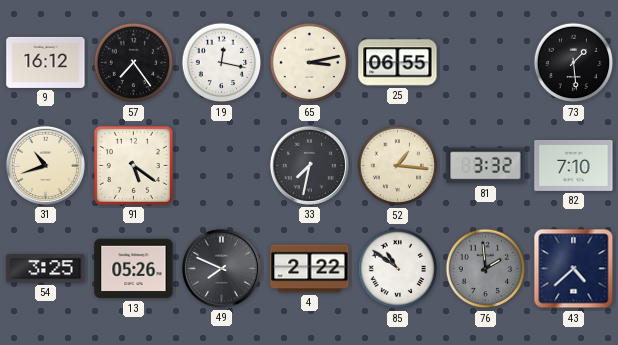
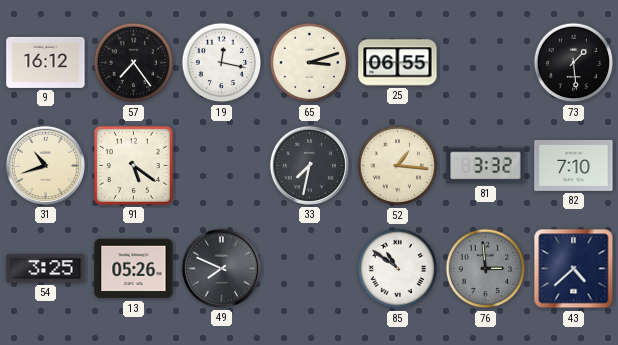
65: 3:13 -> 3:12 (310, 63)
4: 2:22 -> none (310, 269)
76: 1:59 -> 2:59 (486, 269)
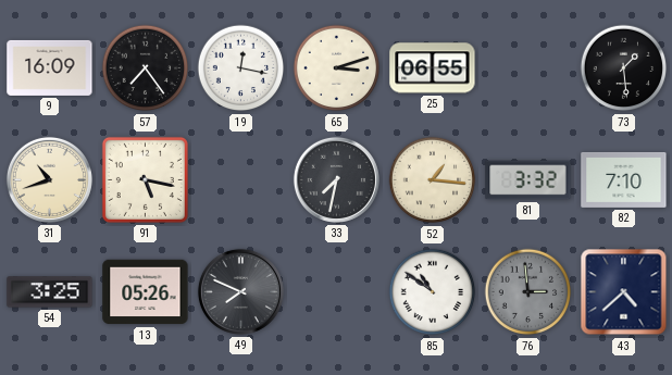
9: 16:12 -> 16:09 (50, 67)
91: 5:21 -> 5:17 (145, 179)
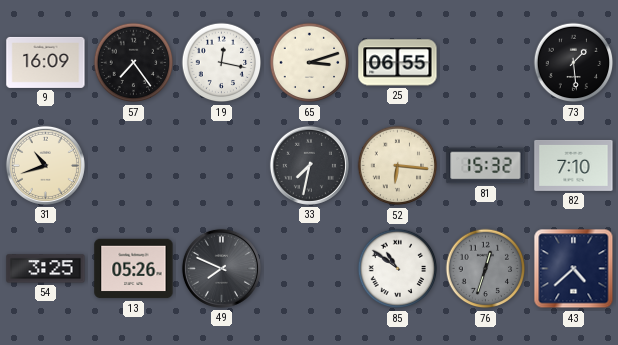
91: 5:17 -> none (145, 179)
52: 1:16 -> 6:16 (398, 166)
81: 3:32 -> 15:32 (486, 166)
76: 2:59 -> 12:33 (486, 269)
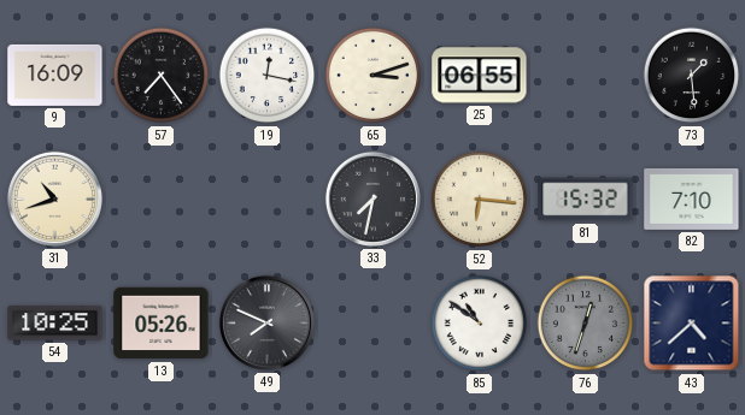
54: 3:25 -> 10:25 (55, 324)
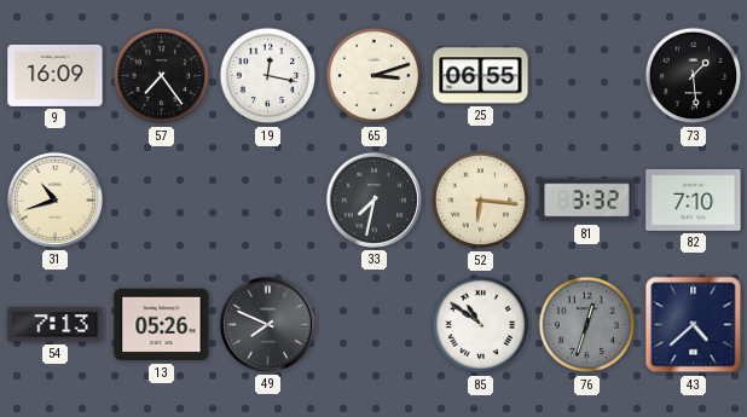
81: 15:32 -> 3:32 (587, 201)
54: 10:25 -> 7:13 (56, 325)
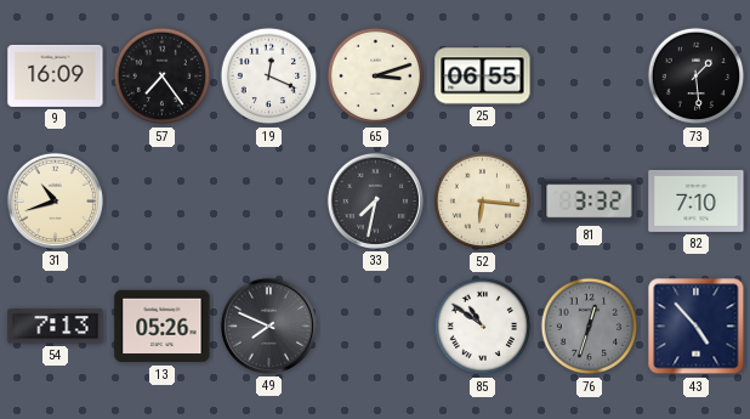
19: 12:17 -> 12:19 (269, 77)
43: 4:38 -> 4:53 (697, 327)
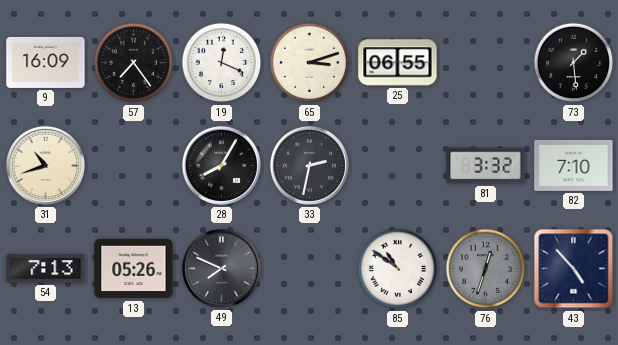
28: none -> 8:05 (221, 165)
33: 7:32 -> 2:32 (309, 165)
52: 6:16 -> none (483, 202)
